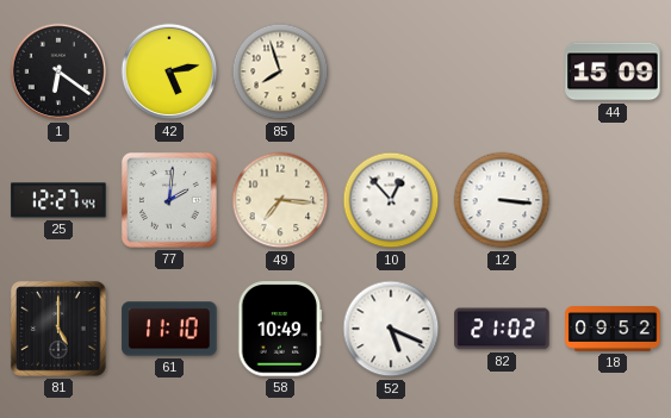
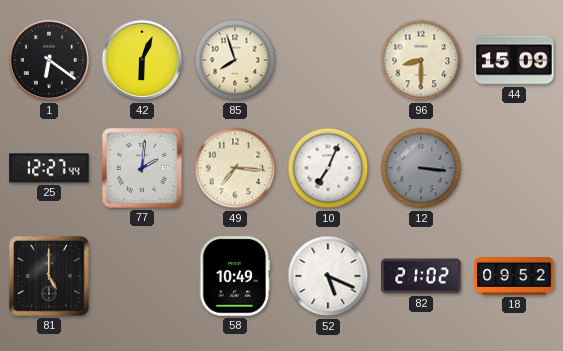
42: 5:13 -> 6:04 (142, 60)
96: none -> 8:30 (421, 60)
10: 12:53 -> 7:04 (328, 168)
12 dial: white -> grey (421, 168)
61: 11:10 -> none (169, 329)
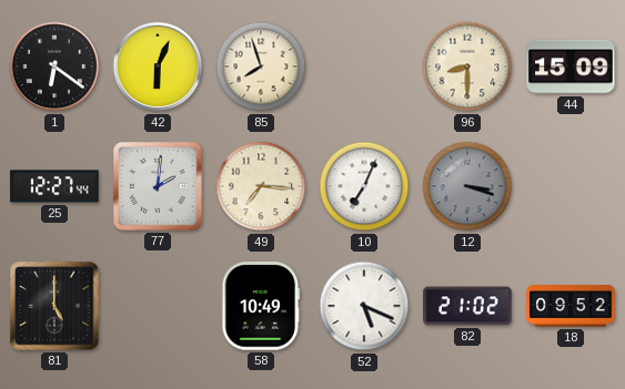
12: 3:16 -> 3:18 (467, 186)
